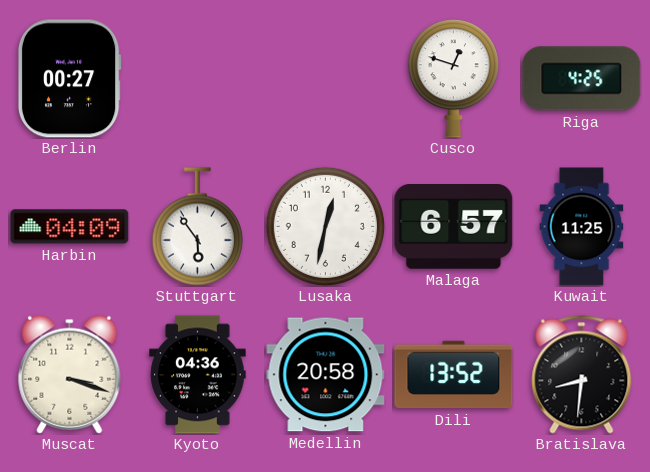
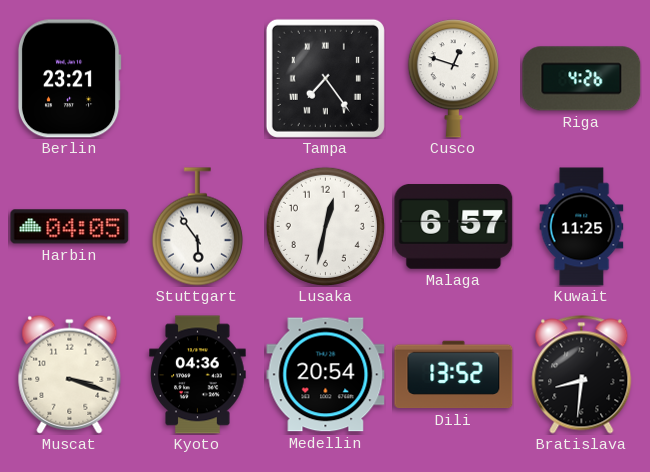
Berlin: 00:27 -> 23:21 (69, 79)
Tampa: none -> 7:24 (325, 78)
Riga: 4:25 -> 4:26 (582, 79)
Harbin: 04:09 -> 04:05 (70, 227)
Medellin: 20:58 -> 20:54 (326, 375)
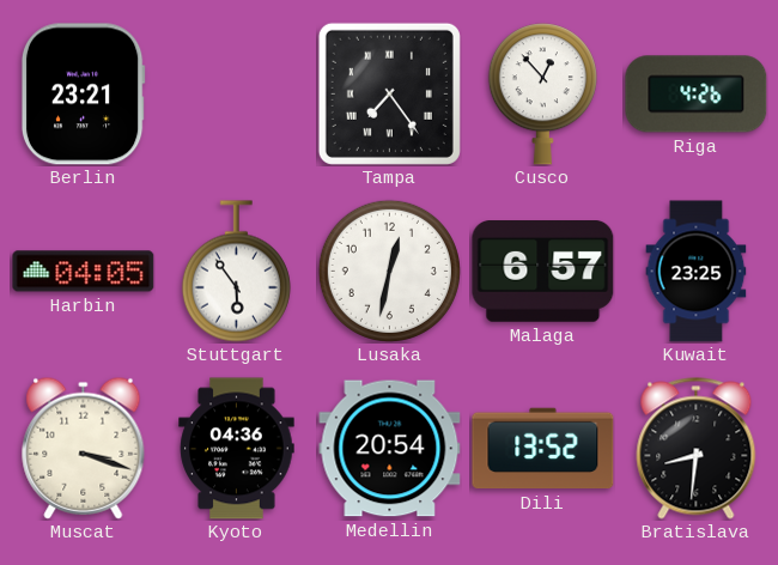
Cusco: 12:48 -> 12:53 (542, 95)
Kuwait: 11:25 -> 23:25 (697, 272)
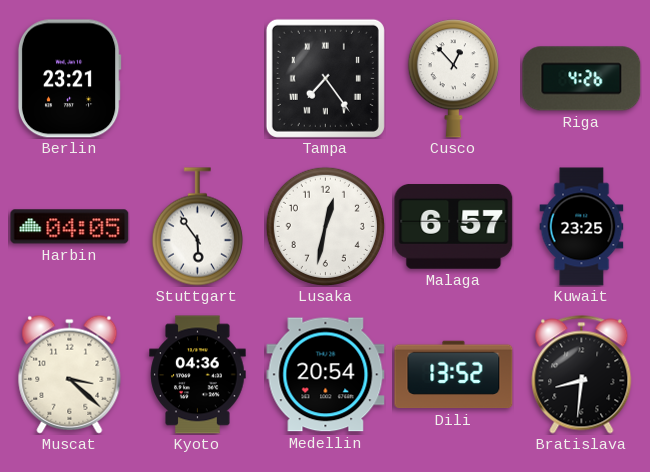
Muscat: 3:18 -> 3:22 (70, 374)
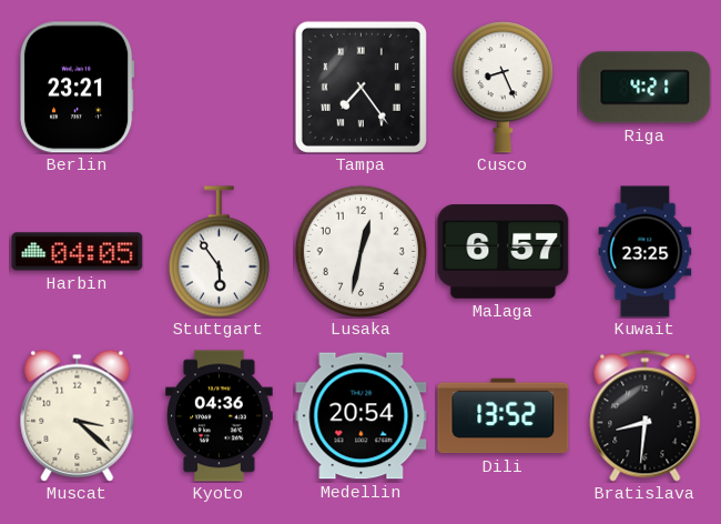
Cusco: 12:53 -> 8:26 (502, 88)
Riga: 4:26 -> 4:21 (646, 88)
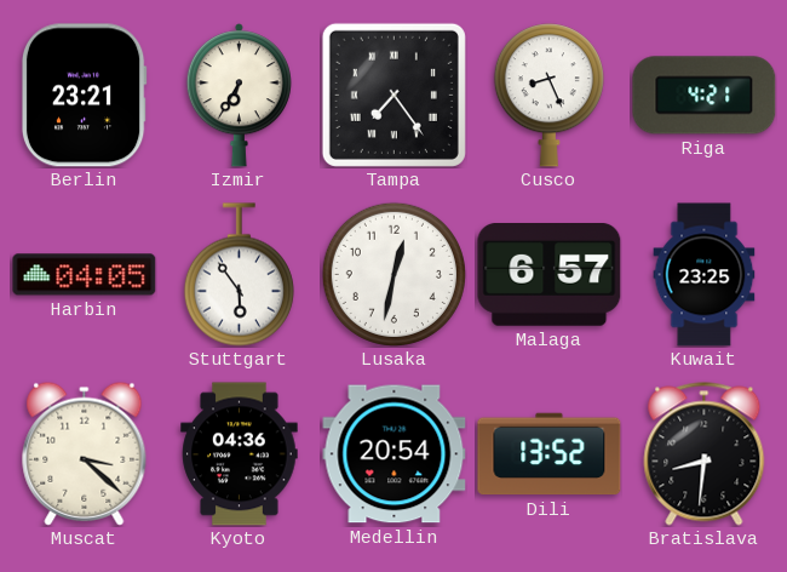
Izmir: none -> 6:35 (239, 96)
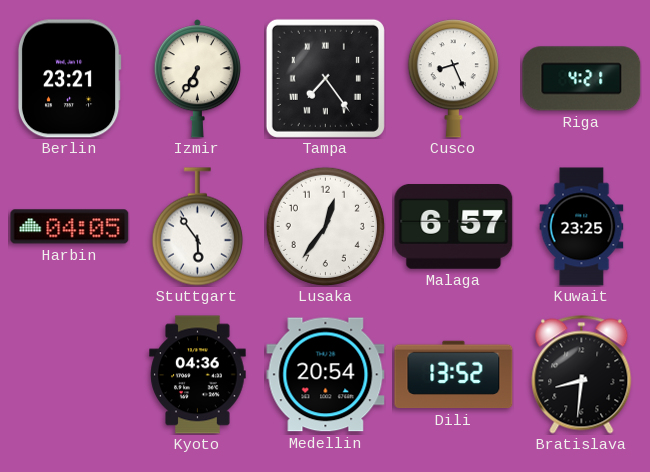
Lusaka: 12:32 -> 12:36 (325, 226)
Muscat: 3:22 -> none (85, 453)
